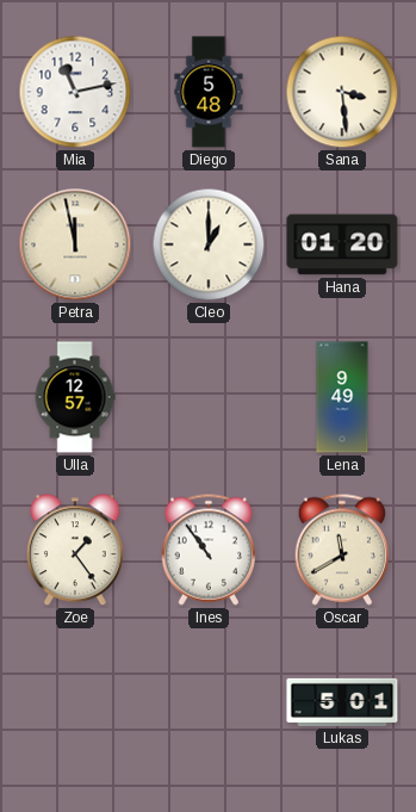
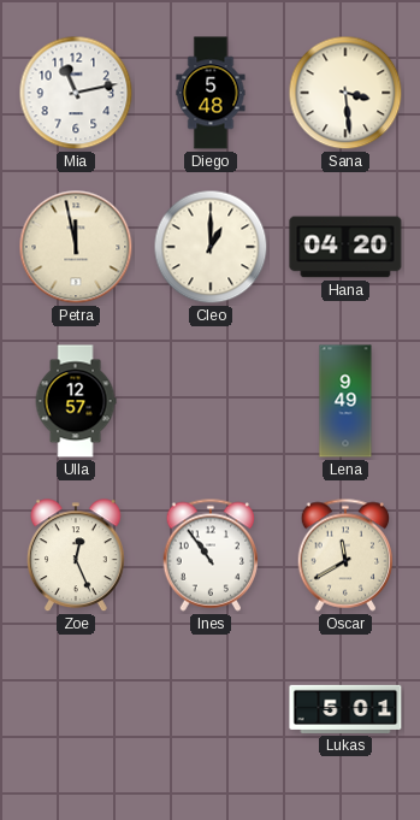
Hana: 01:20 -> 04:20 (345, 247)
Zoe: 1:24 -> 12:26 (76, 556)
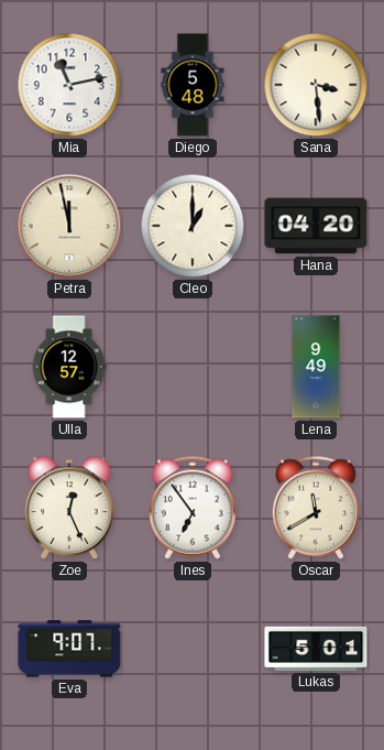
Ines: 10:54 -> 6:54 (193, 508)
Eva: none -> 9:07 (69, 649)
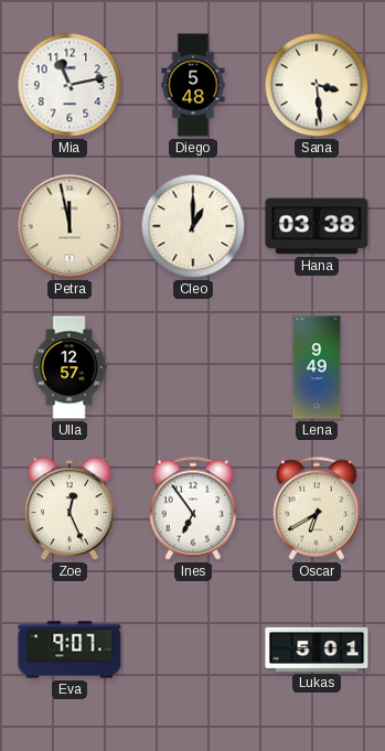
Hana: 04:20 -> 03:38 (317, 226)
Oscar: 11:40 -> 6:40 (317, 508)
